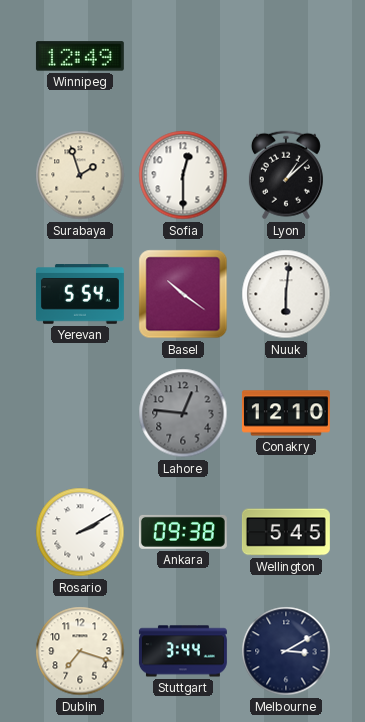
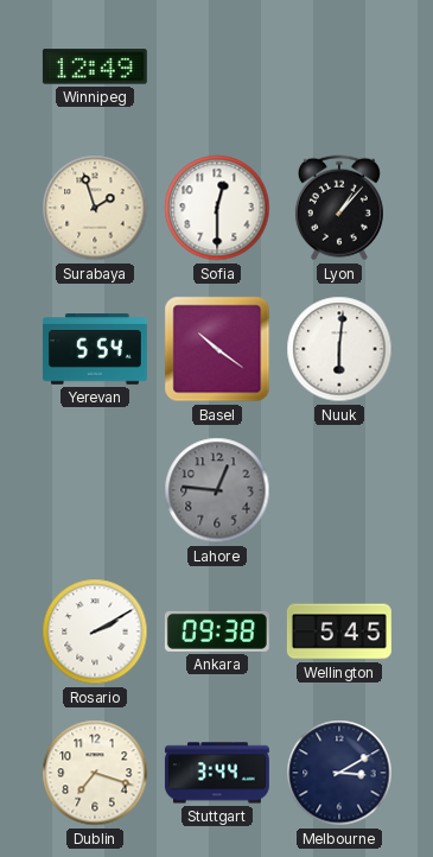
Lyon: 1:08 -> 1:07 (339, 208)
Conakry: 12:10 -> none (286, 413)
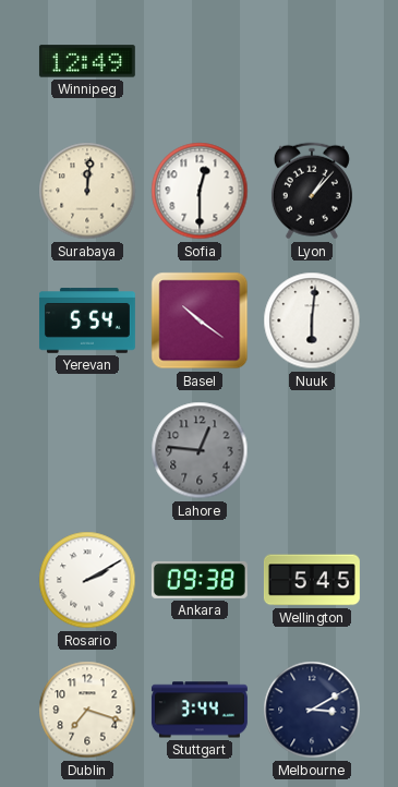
Surabaya: 1:57 -> 12:01 (87, 191)
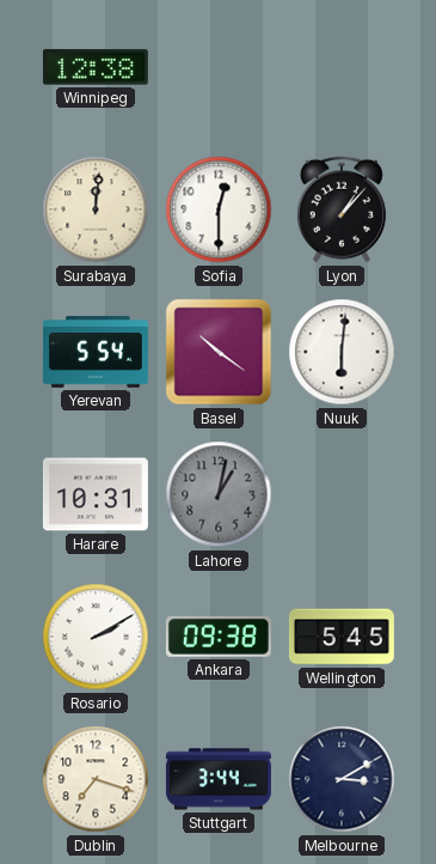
Winnipeg: 12:49 -> 12:38 (96, 67)
Harare: none -> 10:31 (96, 494)
Lahore: 12:46 -> 1:02 (219, 494)
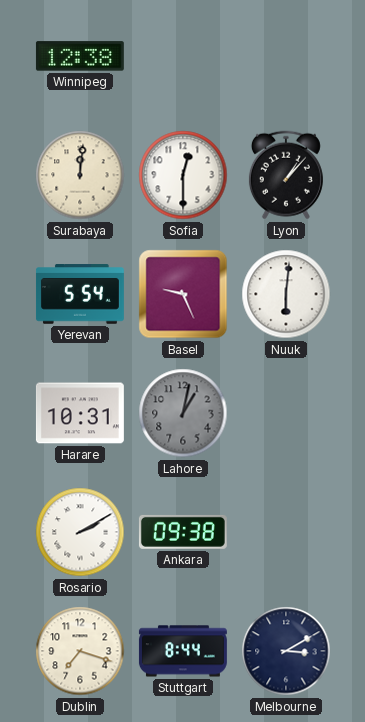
Basel: 10:21 -> 9:26 (183, 294)
Wellington: 5:45 -> none (342, 637)
Stuttgart: 3:44 -> 8:44 (183, 651)
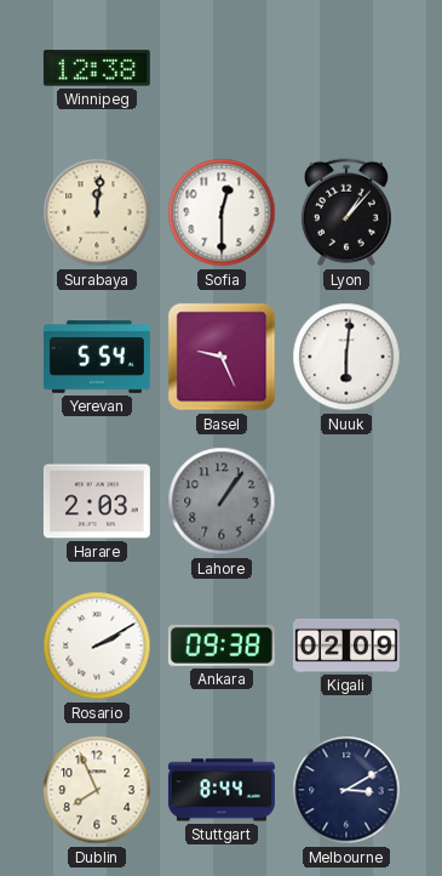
Harare: 10:31 -> 2:03 (97, 501)
Lahore: 1:02 -> 1:06 (222, 501)
Kigali: none -> 02:09 (346, 645)
Dublin: 7:18 -> 7:56 (97, 790)
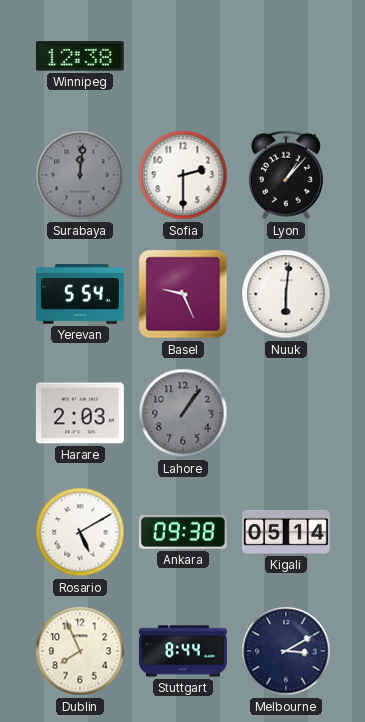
Surabaya dial: cream -> grey (80, 175)
Sofia: 12:30 -> 2:30 (183, 175)
Rosario: 2:10 -> 5:10 (80, 532)
Kigali: 02:09 -> 05:14 (286, 532)
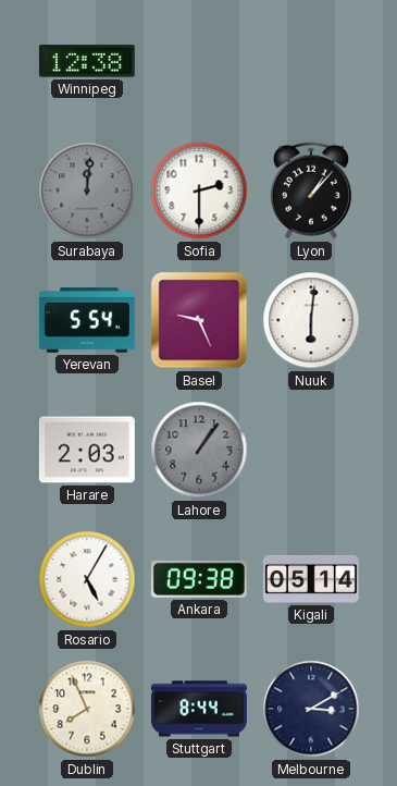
Rosario: 5:10 -> 5:05 (87, 579)
